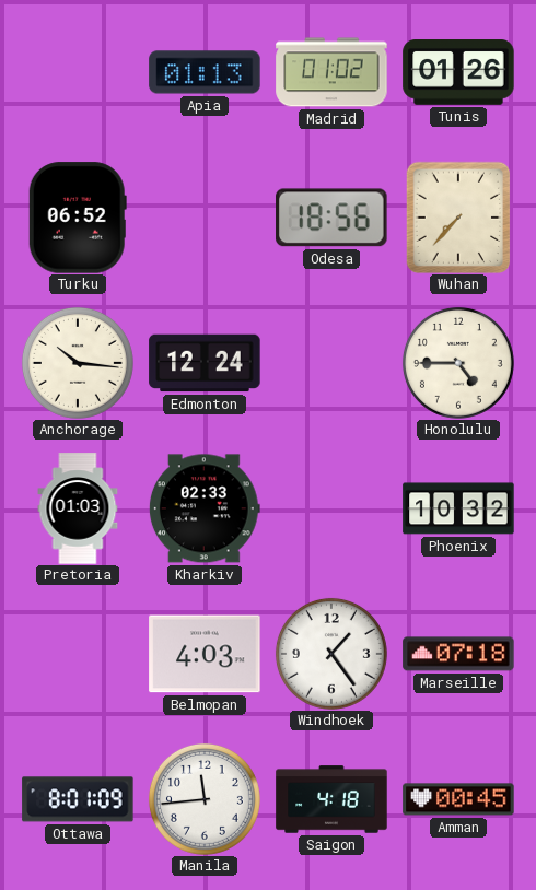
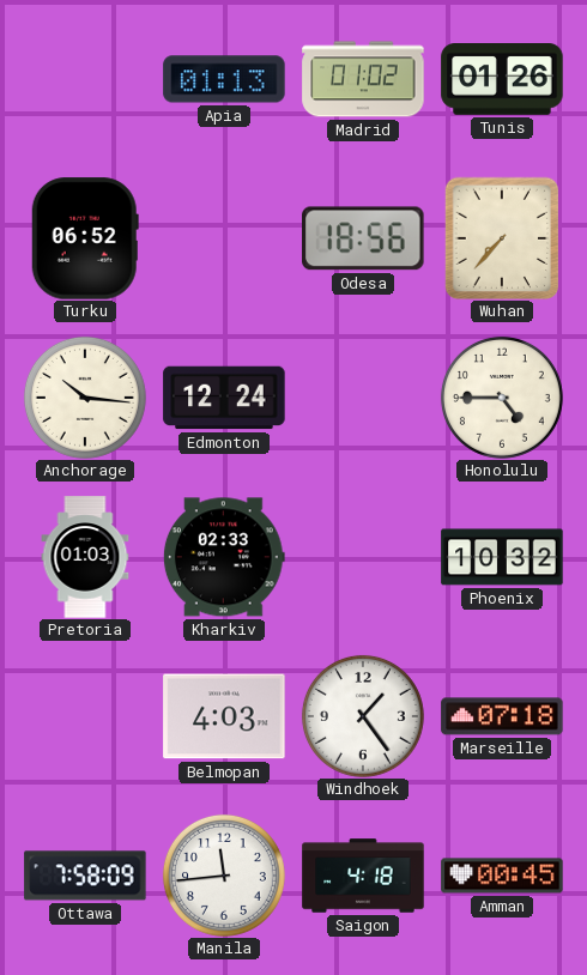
Ottawa: 8:01 -> 7:58 (85, 876)
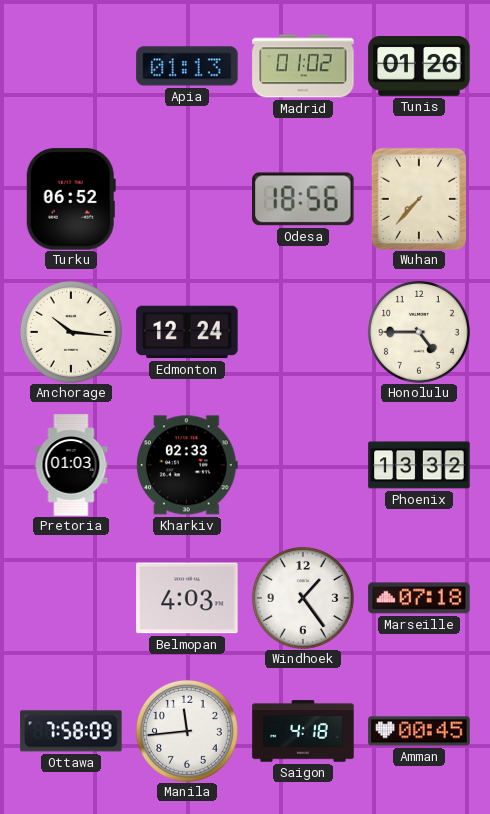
Phoenix: 10:32 -> 13:32 (419, 465)
